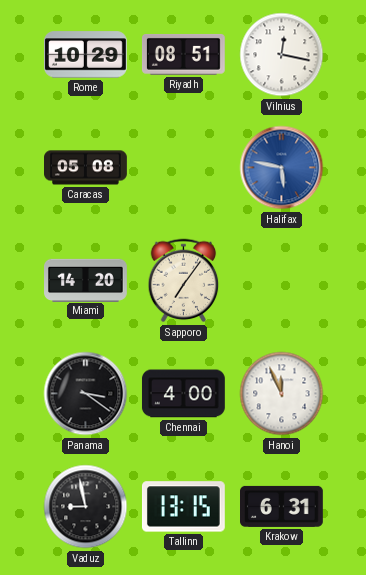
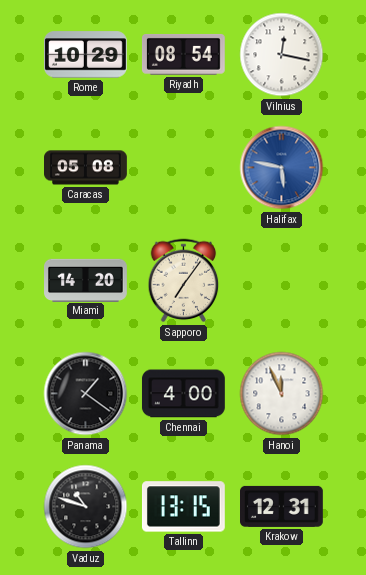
Riyadh: 08:51 -> 08:54 (183, 54)
Panama: 3:21 -> 1:21 (86, 394)
Vaduz: 8:58 -> 10:48 (86, 507)
Krakow: 6:31 -> 12:31 (282, 506)
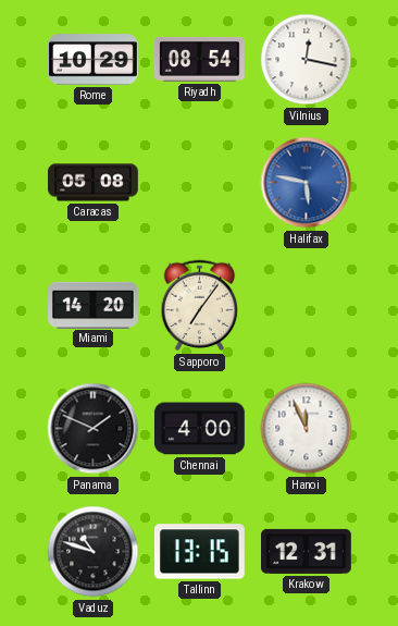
Panama: 1:21 -> 1:49 (94, 429)
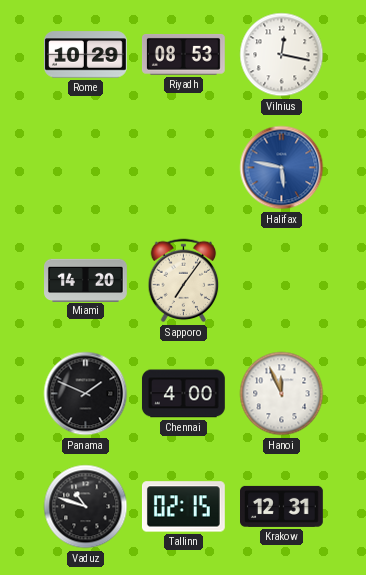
Riyadh: 08:54 -> 08:53 (183, 54)
Caracas: 05:08 -> none (94, 183)
Tallinn: 13:15 -> 02:15 (184, 507)
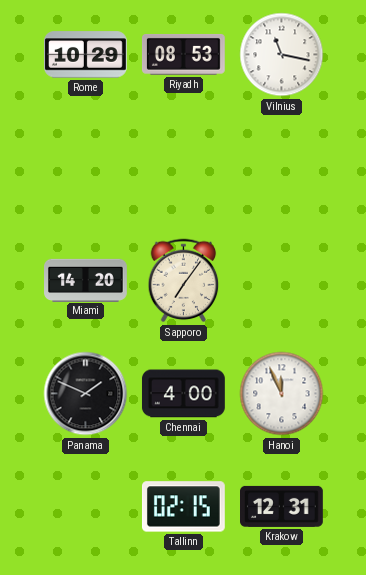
Vilnius: 12:17 -> 11:17 (282, 55)
Halifax: 5:47 -> none (282, 168)
Vaduz: 10:48 -> none (86, 507)
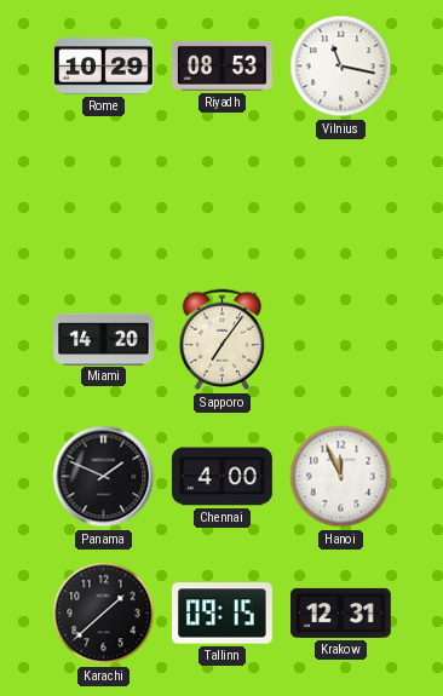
Karachi: none -> 1:38 (104, 614)
Tallinn: 02:15 -> 09:15 (223, 614)
